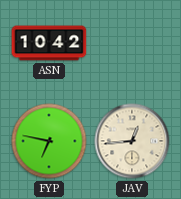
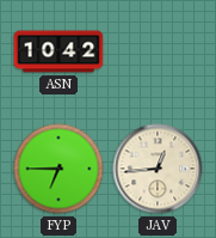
FYP: 6:47 -> 6:45 (58, 169)
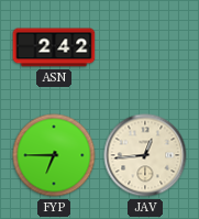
ASN: 10:42 -> 2:42 (54, 47)
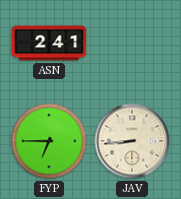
ASN: 2:42 -> 2:41 (49, 43)
JAV: 12:44 -> 8:44 (132, 141)
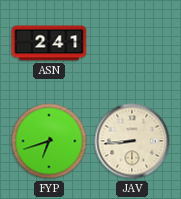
FYP: 6:45 -> 6:42 (49, 141)
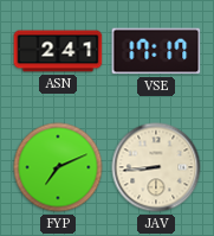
VSE: none -> 17:17 (156, 51)
FYP: 6:42 -> 7:11 (58, 167)
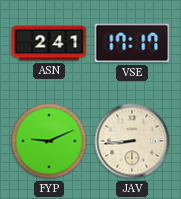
FYP: 7:11 -> 9:11 (49, 141)
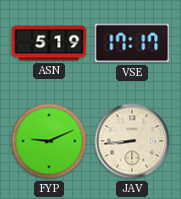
ASN: 2:41 -> 5:19 (49, 43)
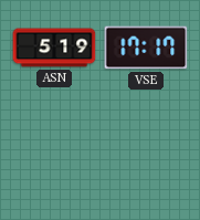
FYP: 9:11 -> none (49, 141)
JAV: 8:44 -> none (132, 141)
